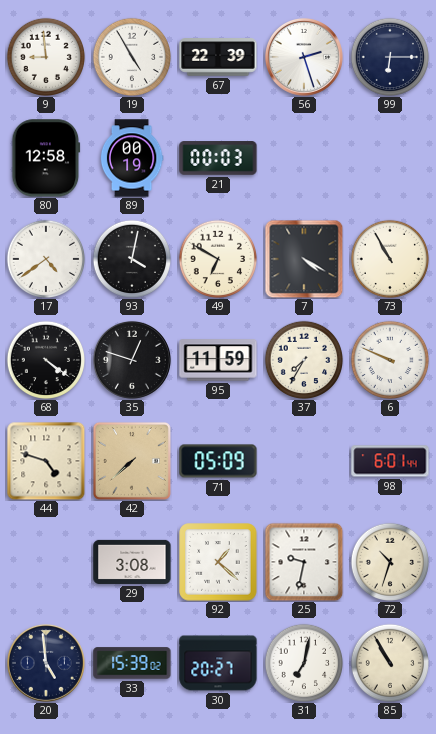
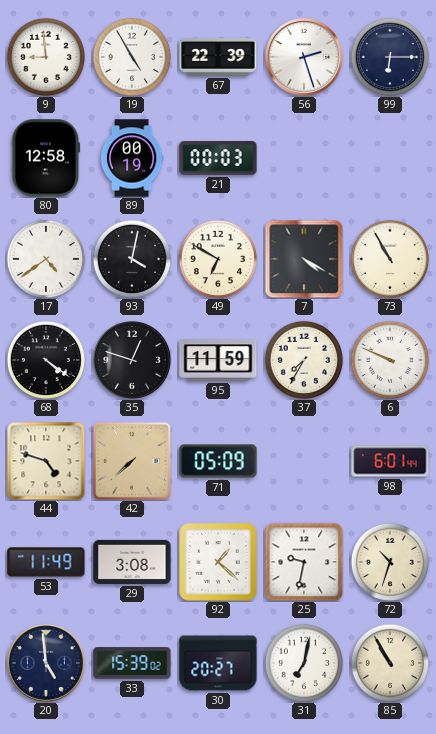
53: none -> 11:49 (46, 562)
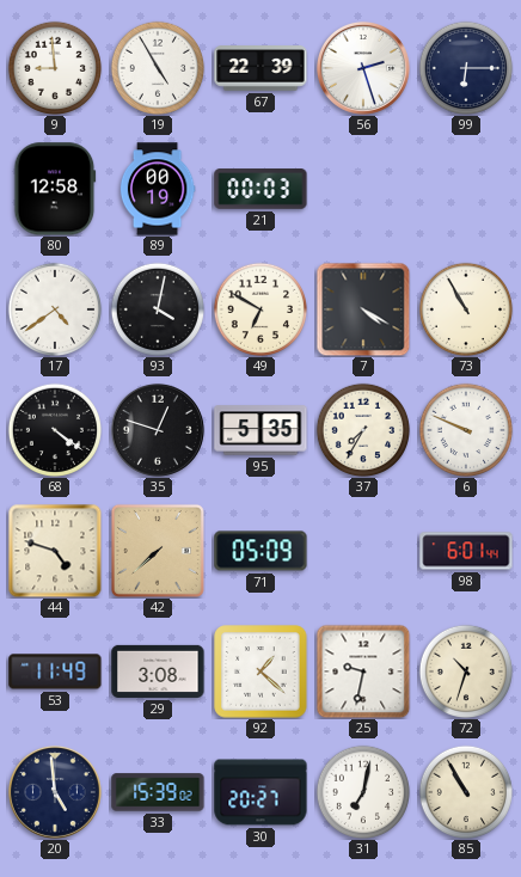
95: 11:59 -> 5:35 (260, 430)
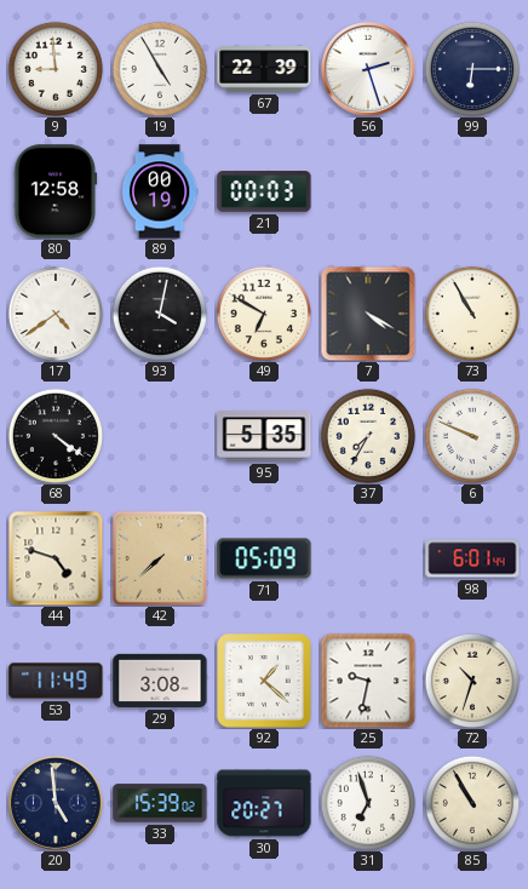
35: 12:48 -> none (158, 430)
31: 7:02 -> 6:57 (367, 802)
